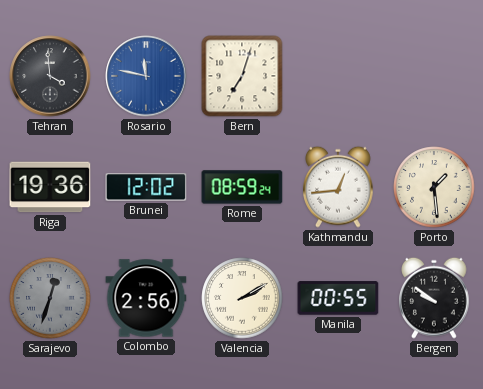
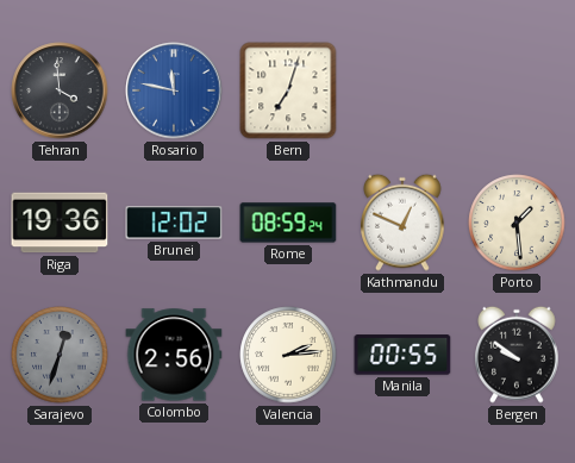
Kathmandu: 12:44 -> 12:49 (404, 223)
Valencia: 2:10 -> 2:14 (288, 355)
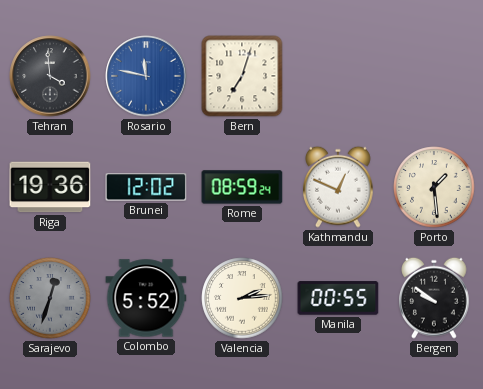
Colombo: 2:56 -> 5:52 (146, 298)
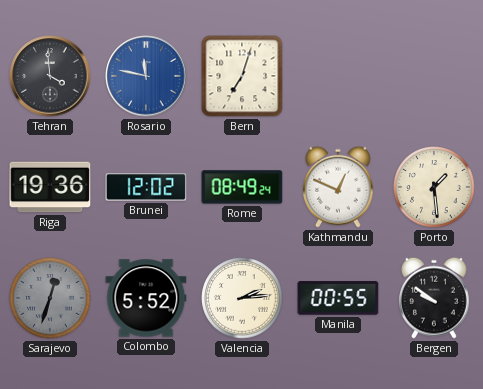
Rome: 08:59 -> 08:49 (242, 187)
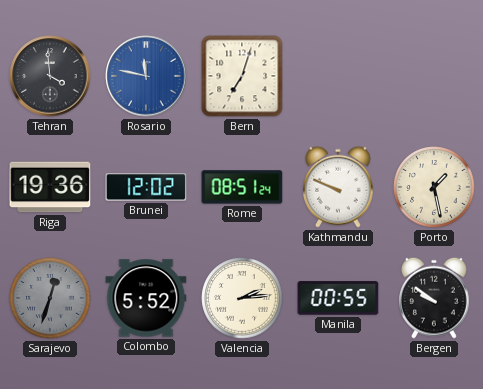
Rome: 08:49 -> 08:51 (242, 187)
Kathmandu: 12:49 -> 9:49 (339, 187)
Porto: 1:29 -> 1:28 (434, 187)
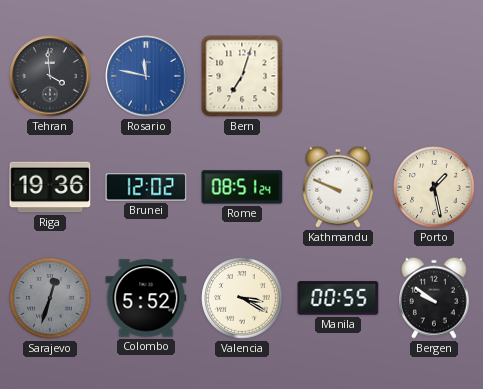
Valencia: 2:14 -> 3:20 (242, 298)
